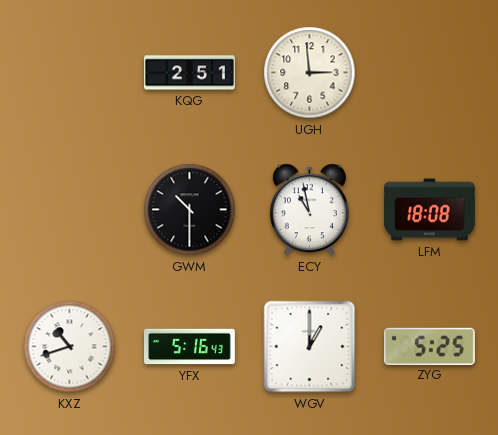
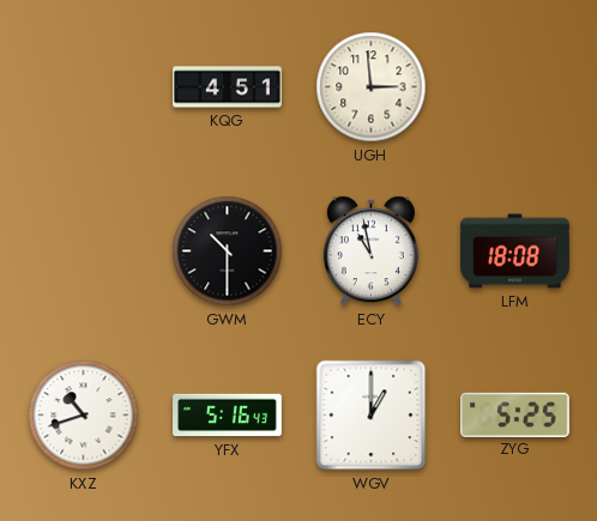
KQG: 2:51 -> 4:51 (228, 87)
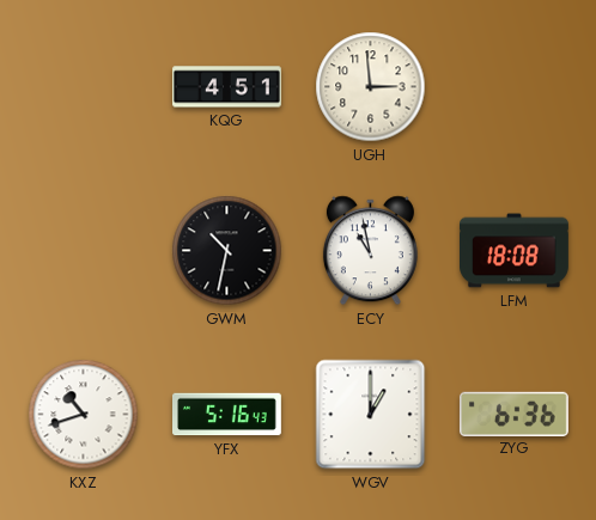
GWM: 10:30 -> 10:32 (227, 251)
ZYG: 5:25 -> 6:36 (513, 414)
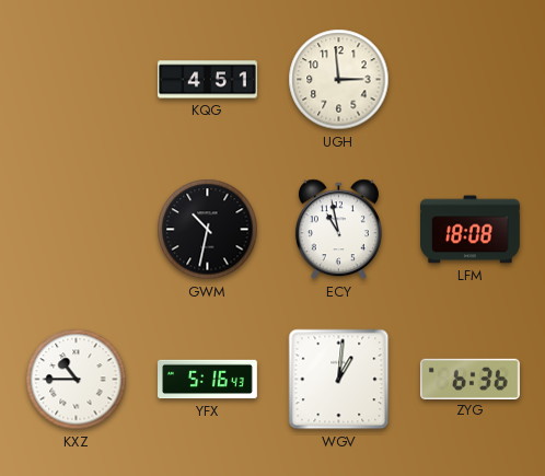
KXZ: 10:42 -> 10:45 (77, 380)
WGV: 1:00 -> 1:01 (339, 380)
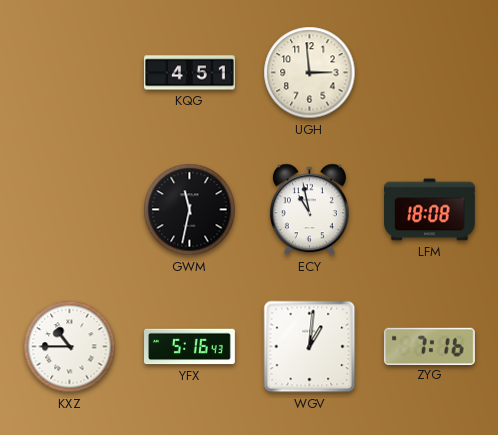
GWM: 10:32 -> 11:32 (190, 210)
ZYG: 6:36 -> 7:16 (429, 346)
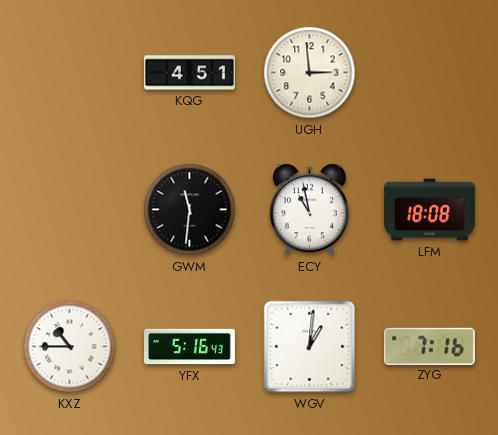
GWM: 11:32 -> 11:31 (190, 210)
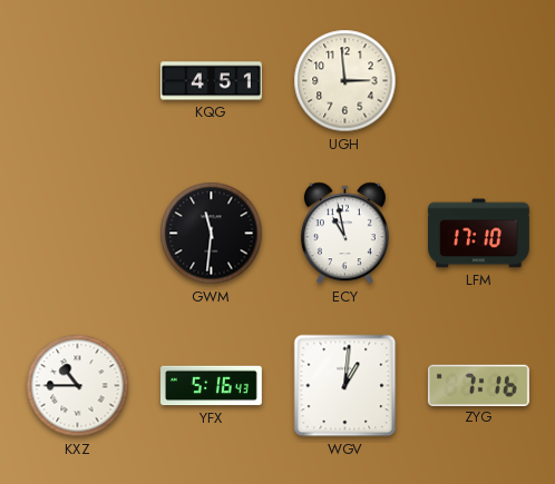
LFM: 18:08 -> 17:10 (479, 234)
